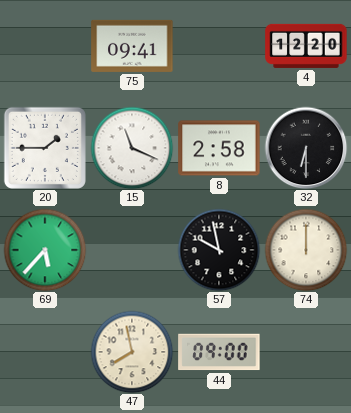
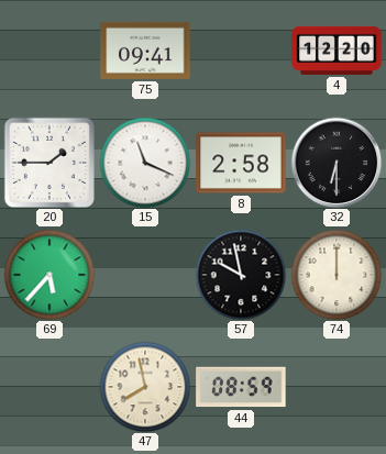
44: 09:00 -> 08:59 (241, 387)
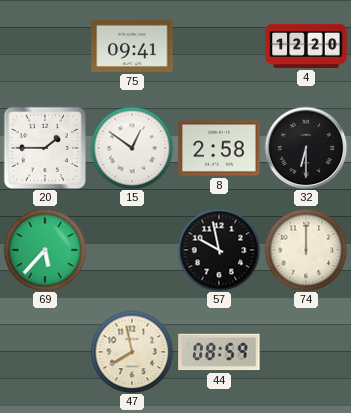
15: 11:19 -> 12:51 (132, 148)
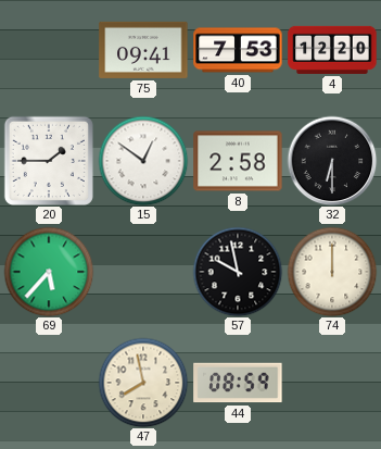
40: none -> 7:53 (238, 50)
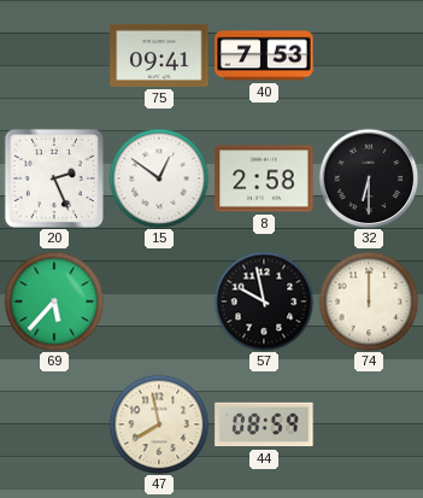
4: 12:20 -> none (332, 50)
20: 1:45 -> 2:26 (54, 178)
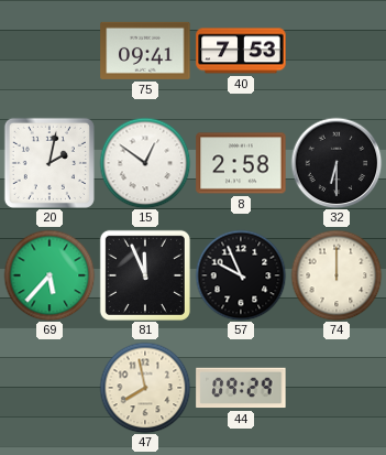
20: 2:26 -> 2:02 (49, 163)
81: none -> 11:56 (145, 275)
57: 9:58 -> 9:56 (241, 275)
44: 08:59 -> 09:29 (241, 388)
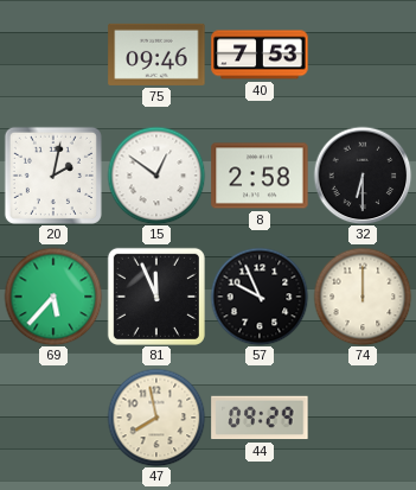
75: 09:41 -> 09:46 (156, 55)
